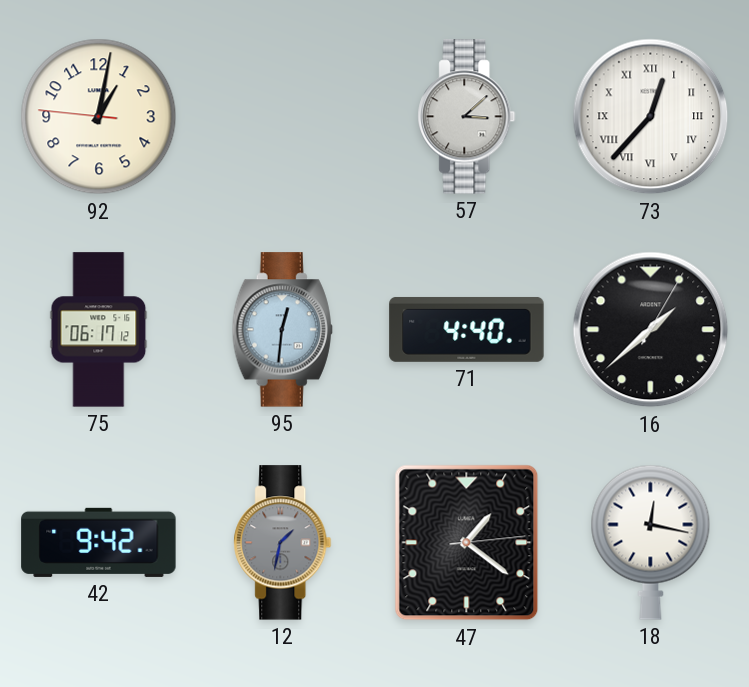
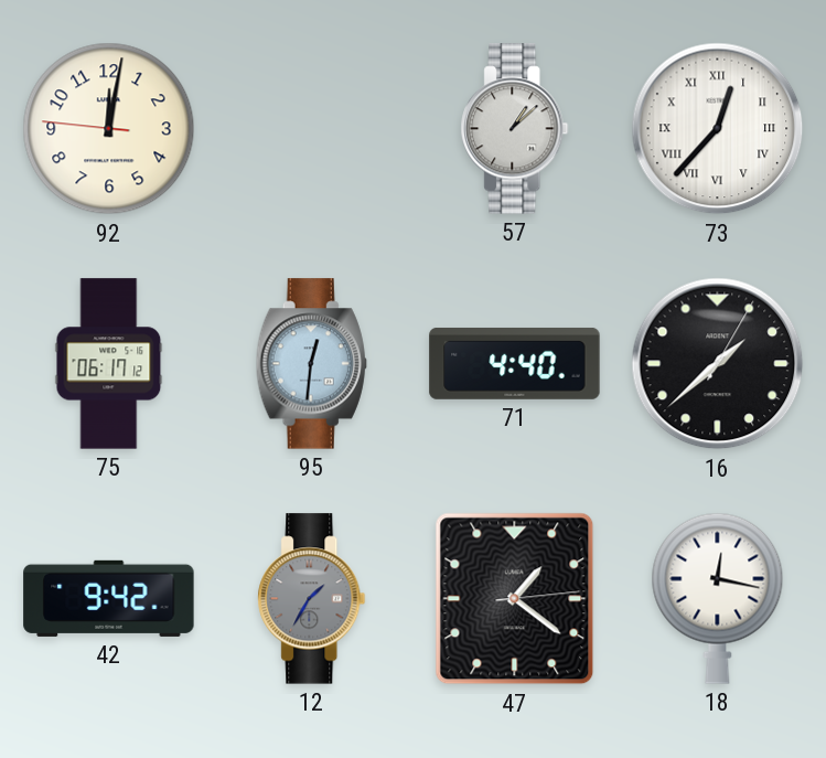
92: 1:01 -> 12:01 (109, 129)
57: 3:08 -> 1:08 (515, 129)
12: 1:32 -> 1:35 (312, 599)
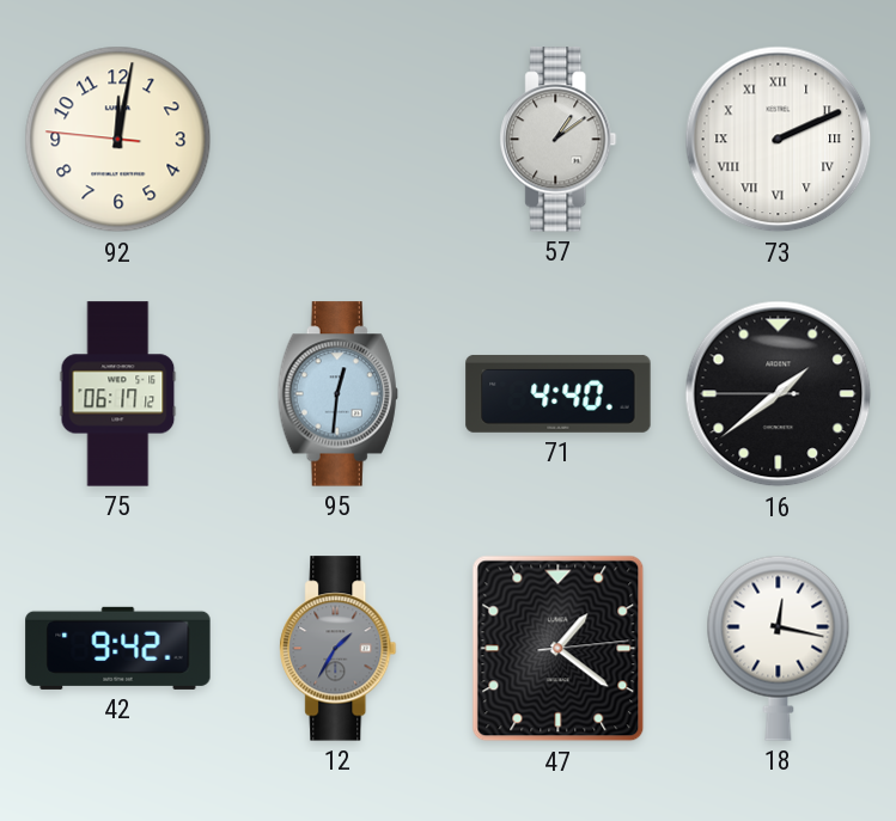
57: 1:08 -> 1:09 (559, 140)
73: 12:37 -> 2:11 (779, 140)
16: 1:38:05 -> 1:38:45 (779, 394)
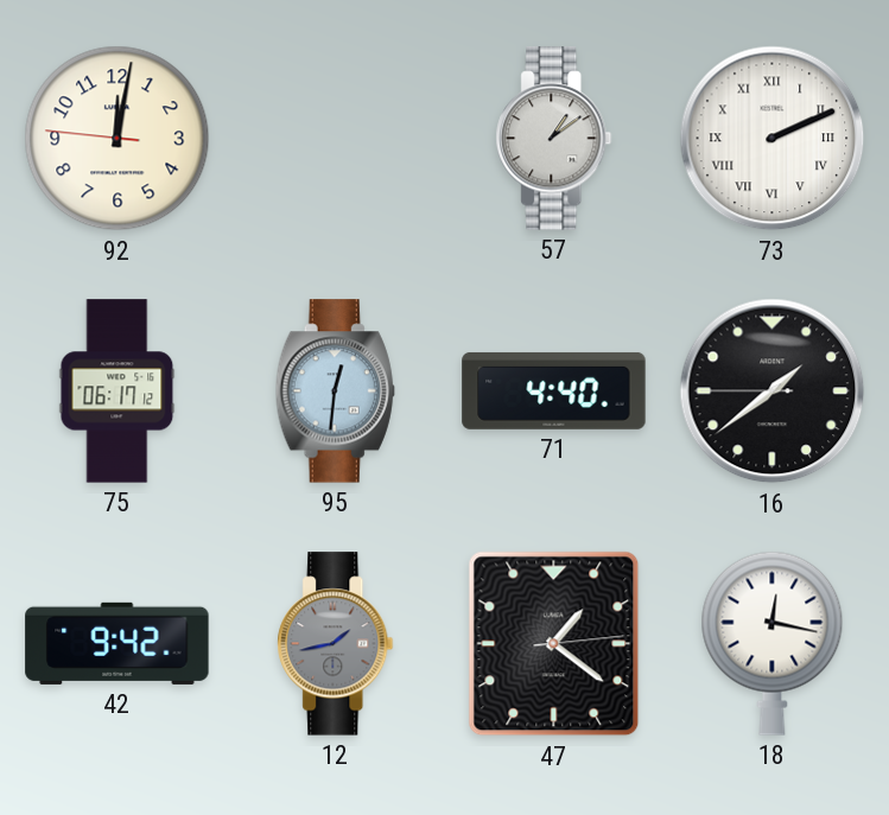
12: 1:35 -> 1:43 (336, 644)
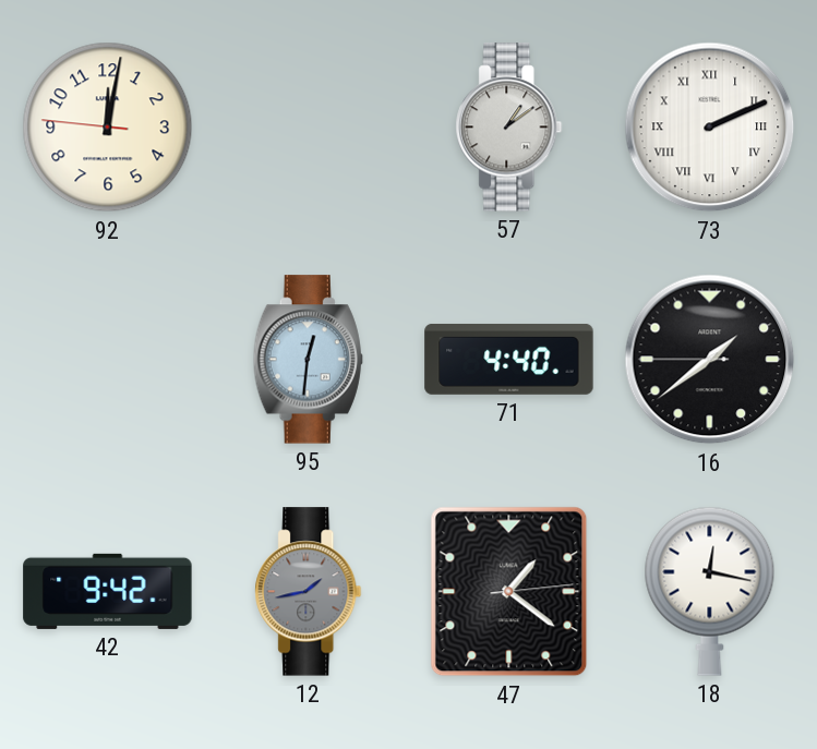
75: 06:17 -> none (118, 391)
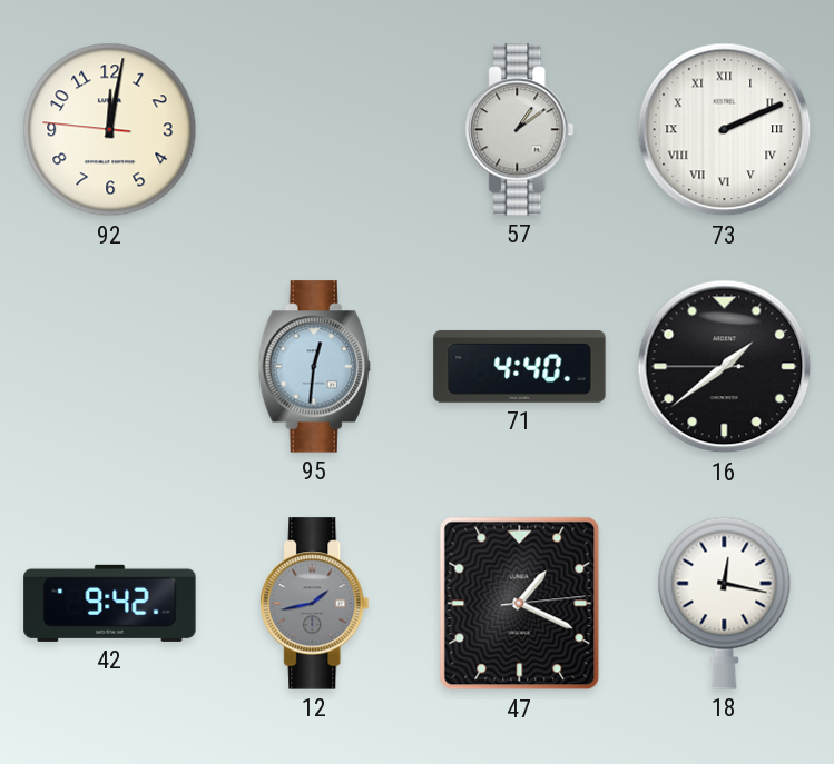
47: 1:21 -> 1:19 (520, 604)
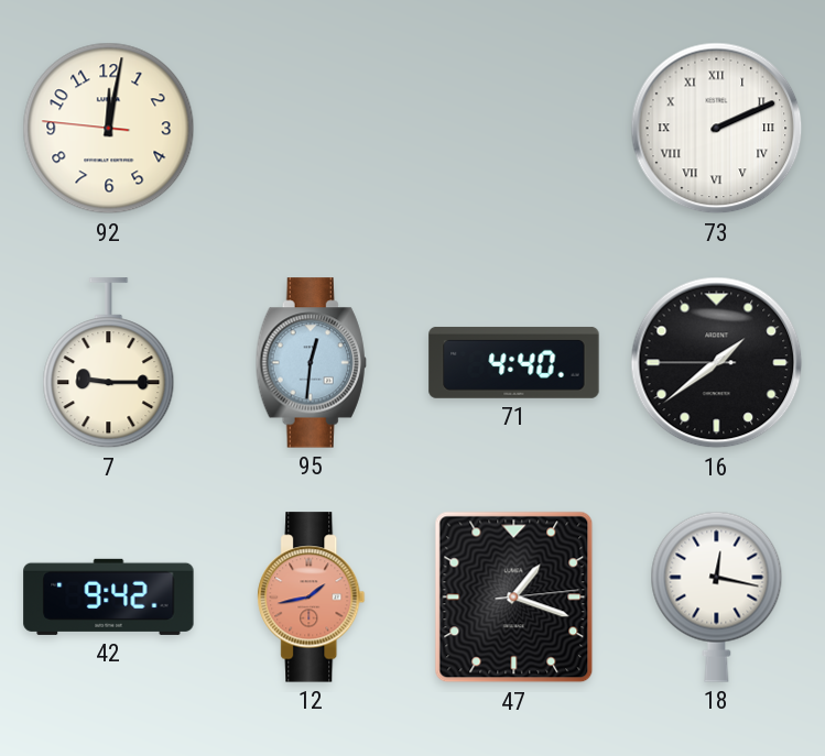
57: 1:09 -> none (520, 130)
7: none -> 9:15 (109, 363)
12 dial: grey -> salmon (312, 598)
47: 1:19 -> 1:18 (514, 598)
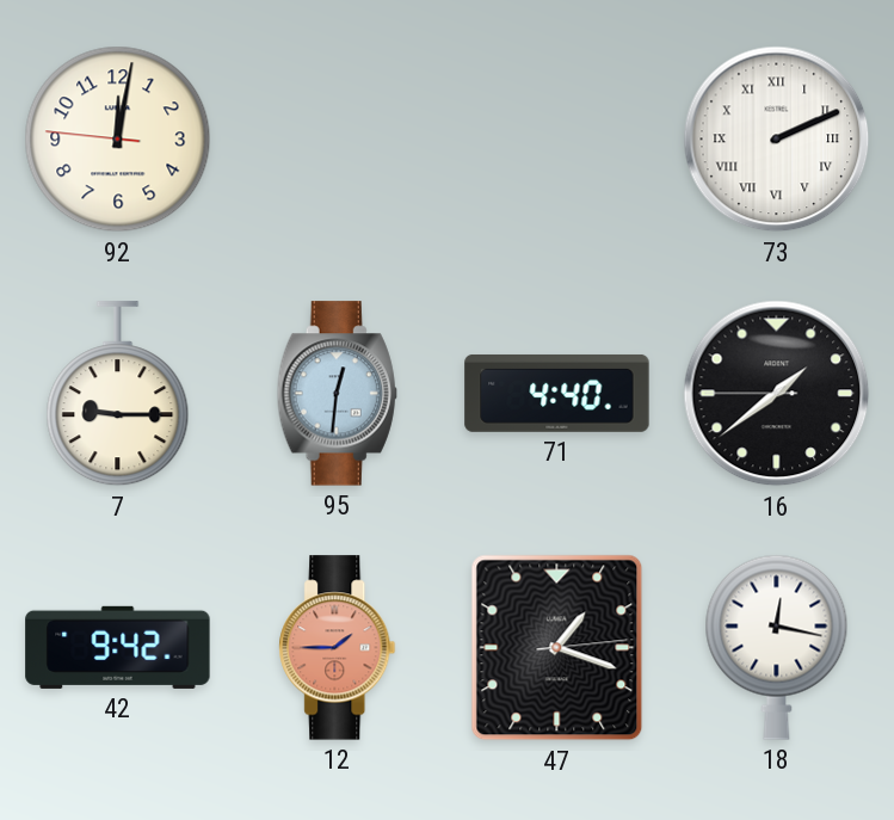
12: 1:43 -> 1:45 (338, 648)
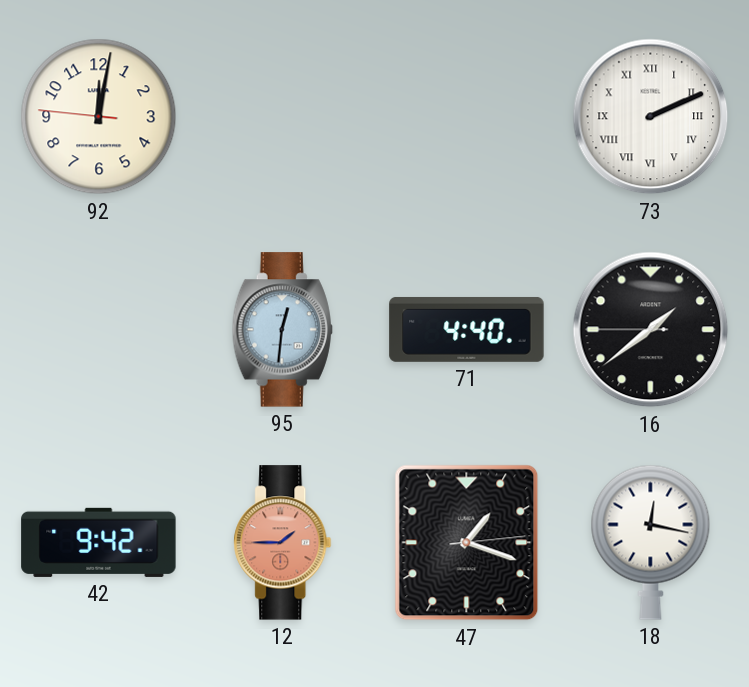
7: 9:15 -> none (118, 394)
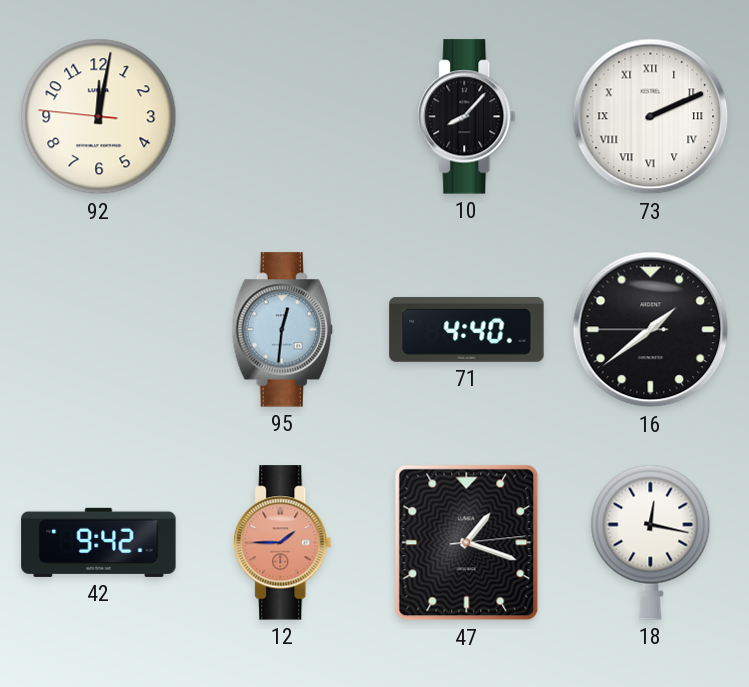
10: none -> 8:07 (467, 117)
